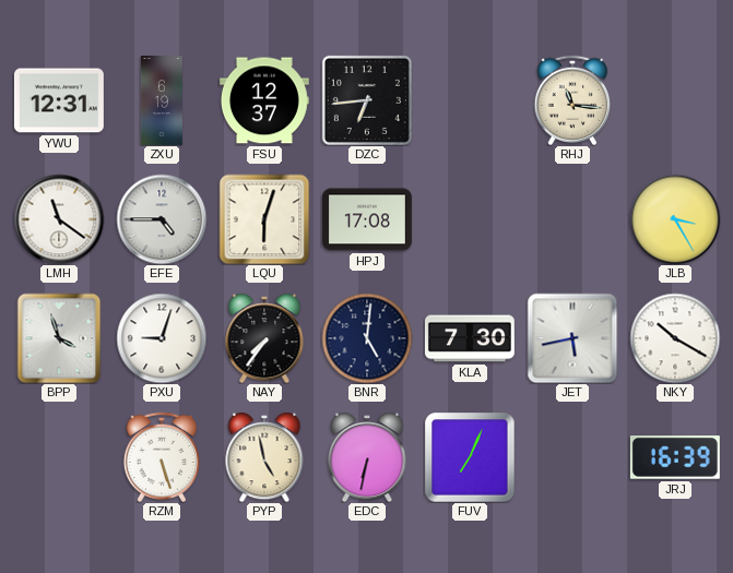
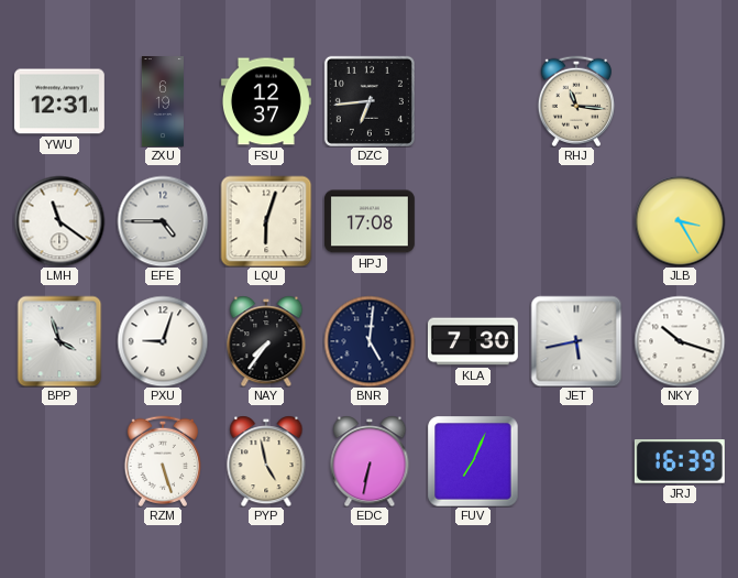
NKY: 10:20 -> 10:18 (680, 341)
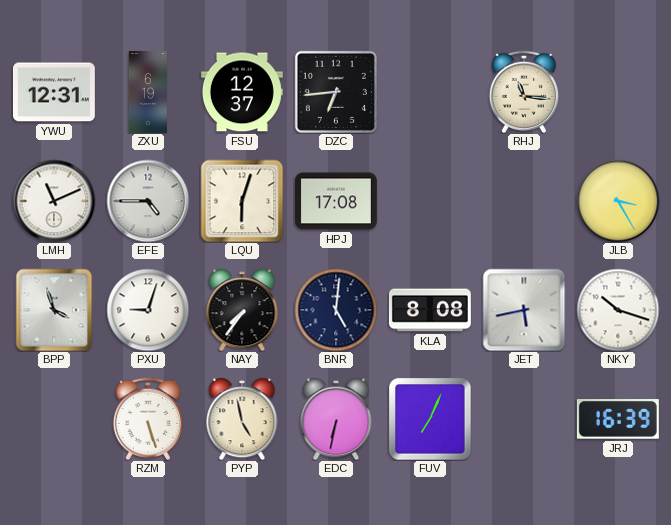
LMH: 11:21 -> 11:11 (54, 201)
KLA: 7:30 -> 8:08 (430, 310)
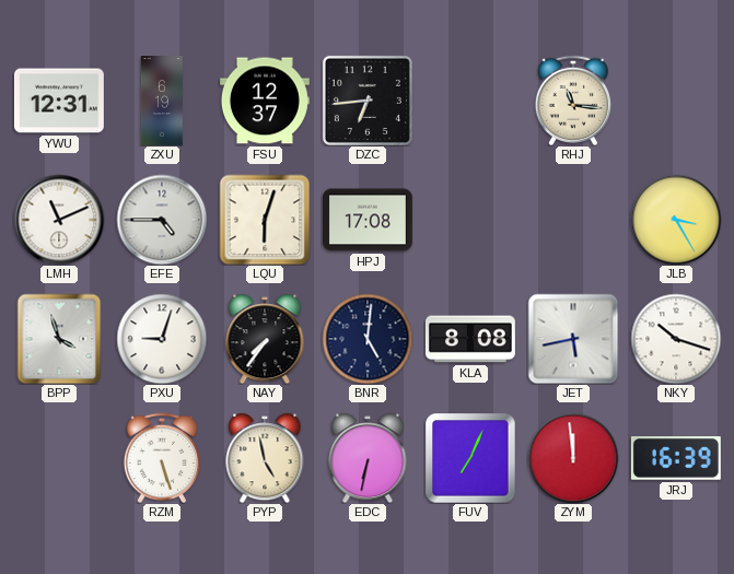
ZYM: none -> 11:59 (573, 458)
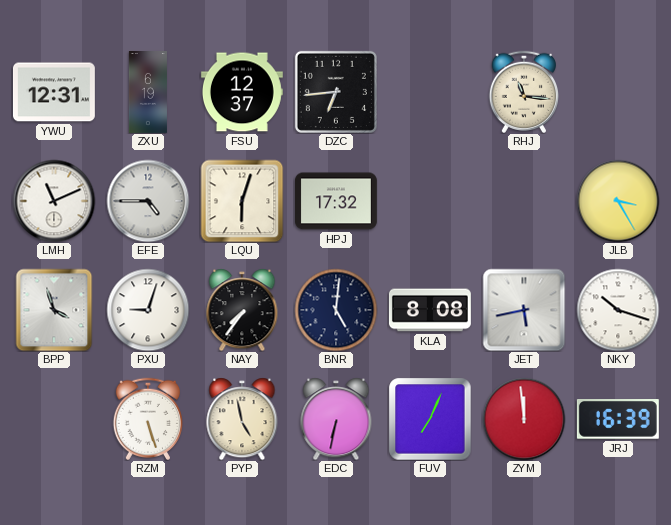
HPJ: 17:08 -> 17:32 (336, 201)
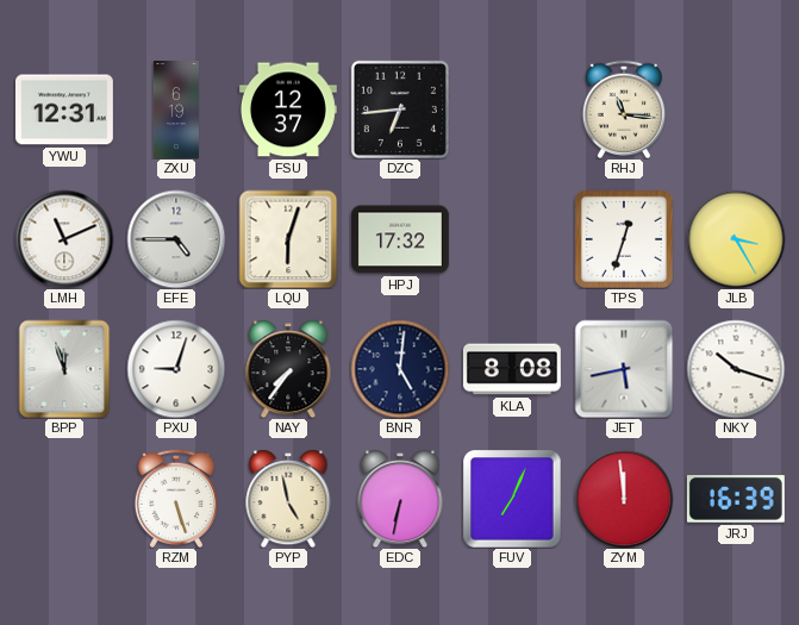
TPS: none -> 12:33 (624, 239)
BPP: 3:57 -> 11:57 (64, 369)
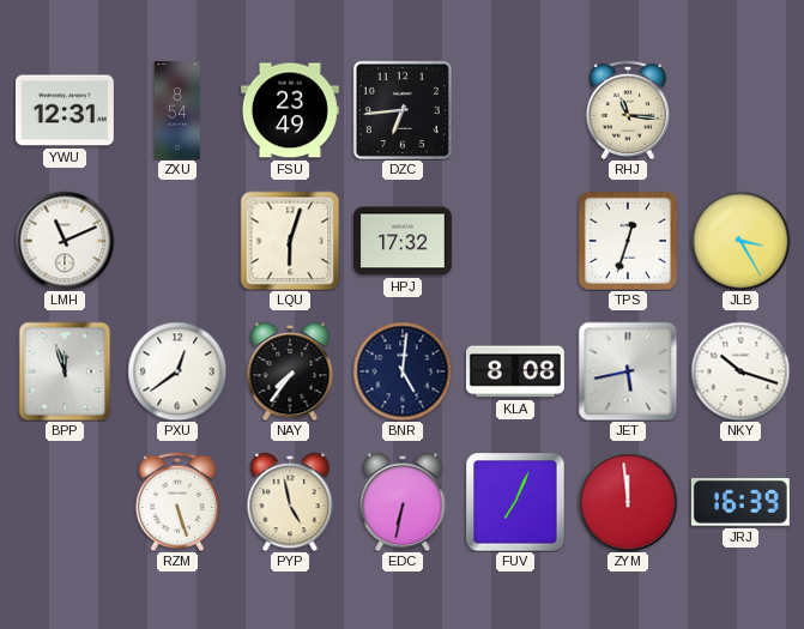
ZXU: 6:19 -> 8:54 (177, 111)
FSU: 12:37 -> 23:49 (290, 110)
EFE: 4:45 -> none (176, 239)
PXU: 9:03 -> 12:39 (177, 371)
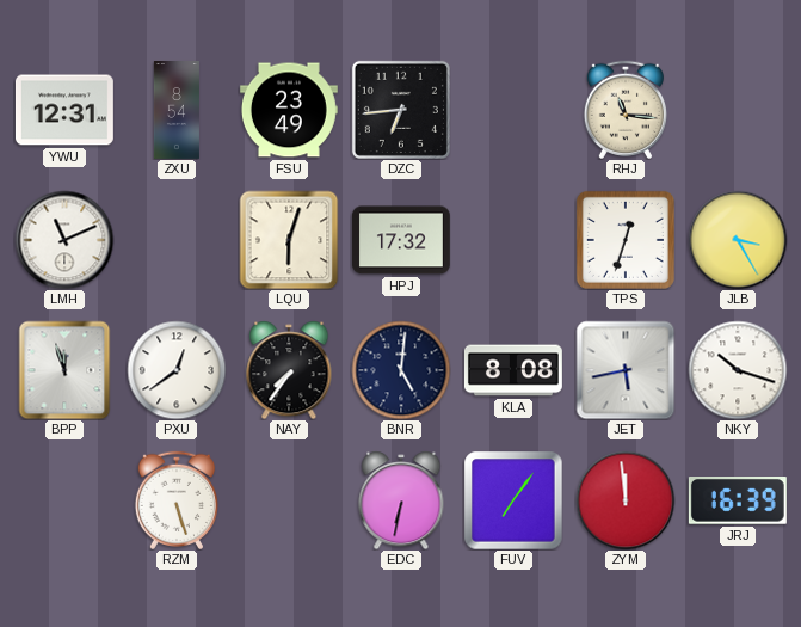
PYP: 4:58 -> none (290, 502)
FUV: 7:04 -> 7:06 (513, 500)
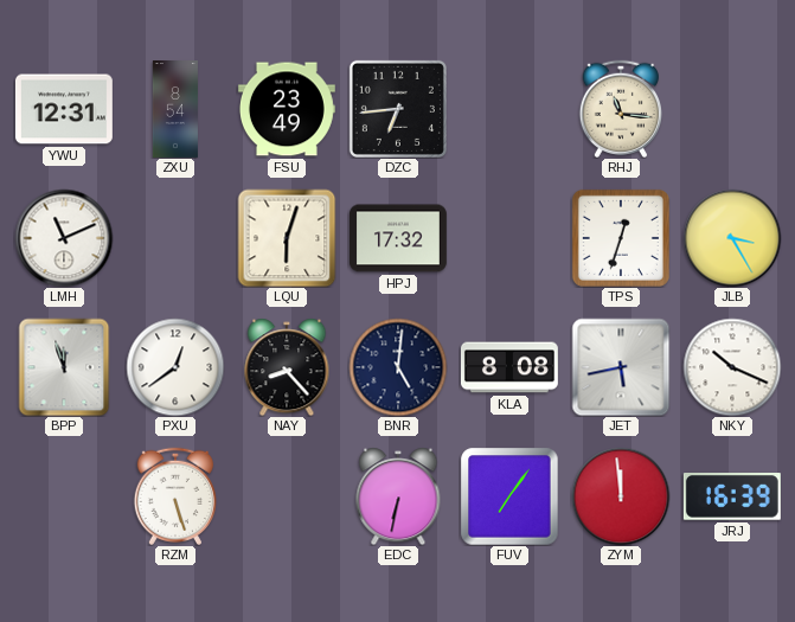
NAY: 7:36 -> 8:23 (287, 367)
NKY: 10:18 -> 10:19 (732, 367)
